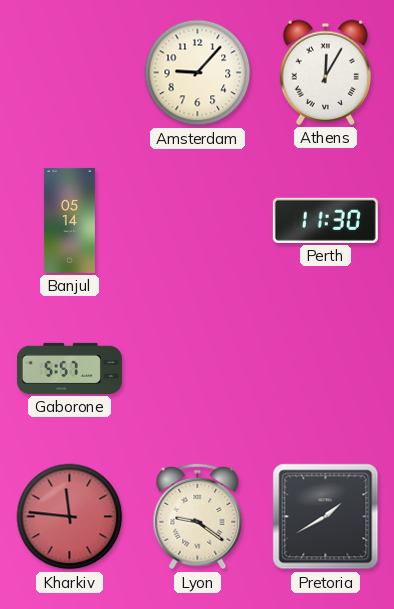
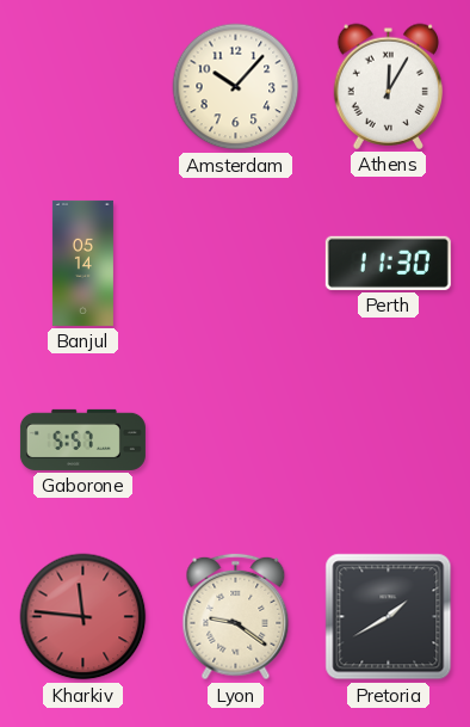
Amsterdam: 9:07 -> 10:07 (236, 87)
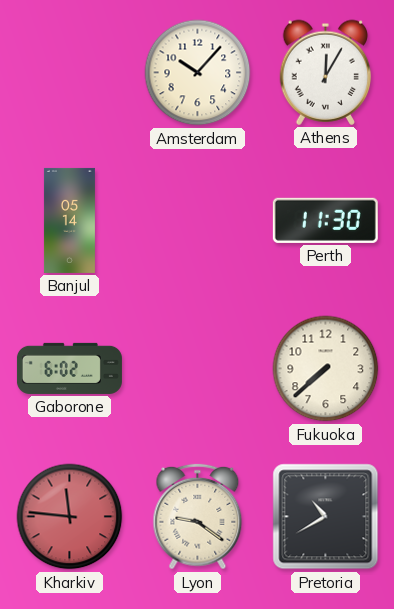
Gaborone: 5:57 -> 6:02 (69, 368)
Fukuoka: none -> 7:38 (326, 369)
Pretoria: 1:40 -> 10:40 (326, 517)
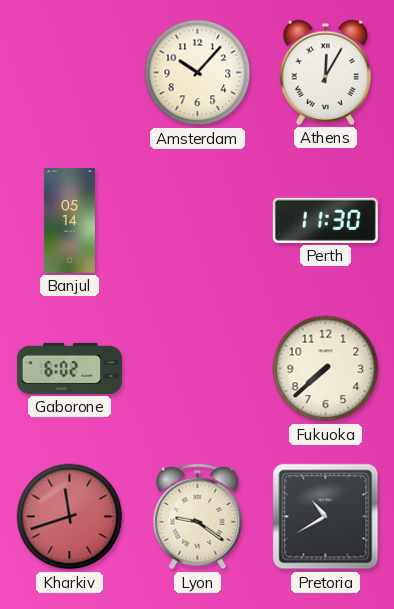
Kharkiv: 11:46 -> 11:42 (70, 517)
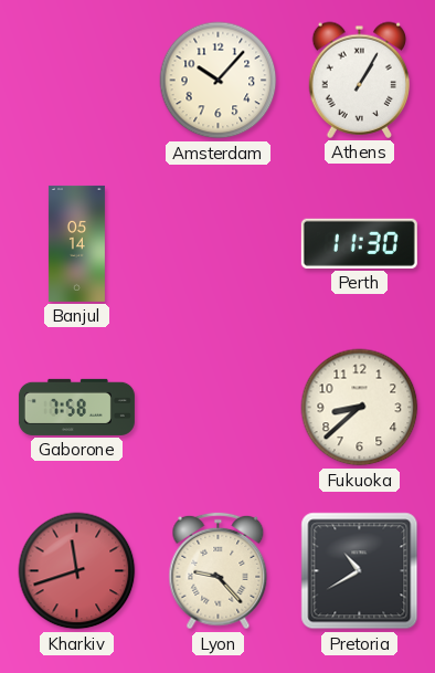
Athens: 12:05 -> 1:05 (360, 80)
Gaborone: 6:02 -> 7:58 (76, 407)
Fukuoka: 7:38 -> 8:38 (360, 408)
Lyon: 9:21 -> 9:23 (219, 571)
